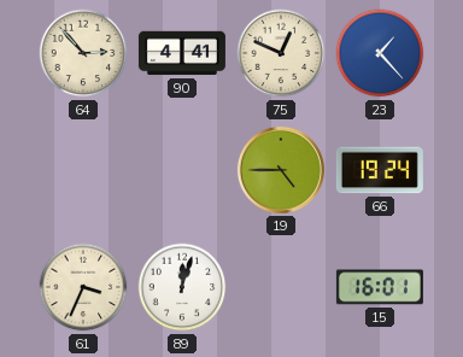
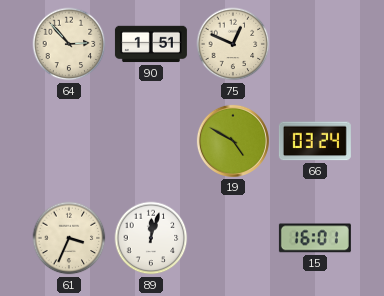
90: 4:41 -> 1:51 (151, 44)
23: 1:23 -> none (380, 53)
19: 4:45 -> 4:50 (233, 141)
66: 19:24 -> 03:24 (315, 141)
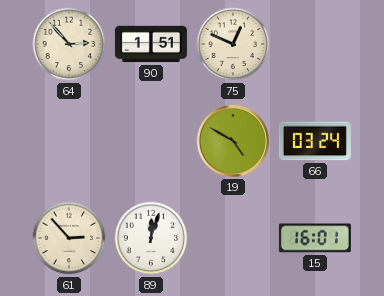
61: 3:34 -> 2:53 (69, 238)
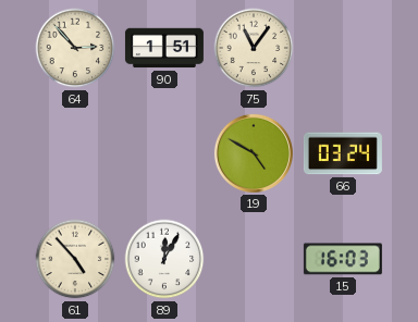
75: 12:49 -> 11:06 (254, 48)
61: 2:53 -> 4:53 (75, 259)
89: 12:03 -> 12:05 (164, 259)
15: 16:01 -> 16:03 (343, 259)
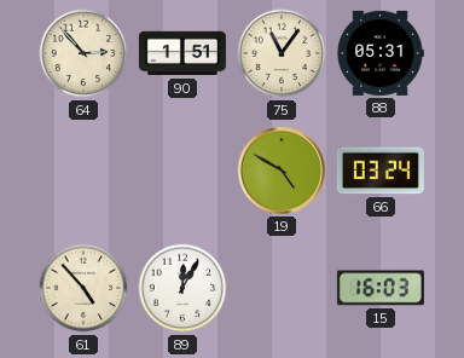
88: none -> 05:31 (381, 53)
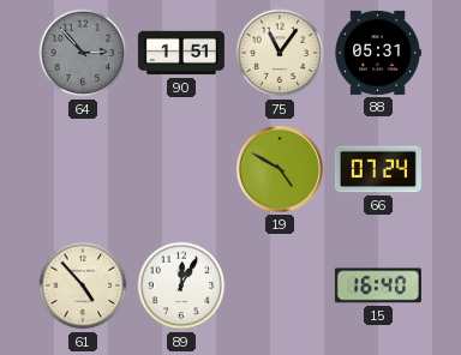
64 dial: cream -> grey (83, 53)
66: 03:24 -> 07:24 (378, 169)
15: 16:03 -> 16:40 (378, 285)
